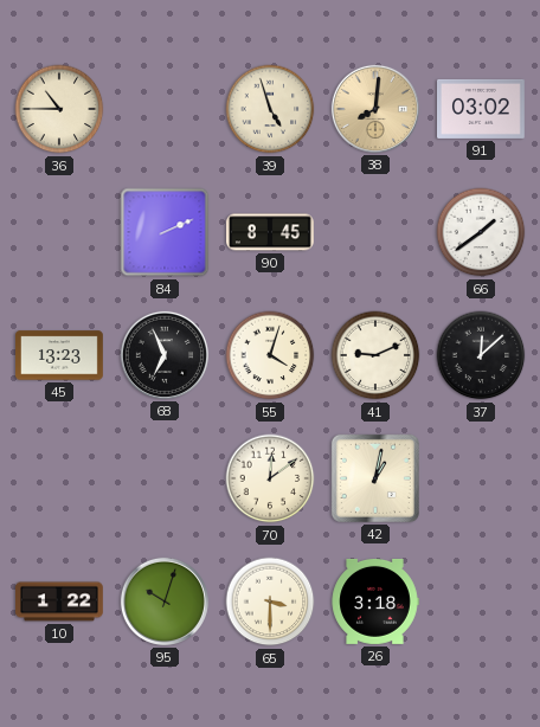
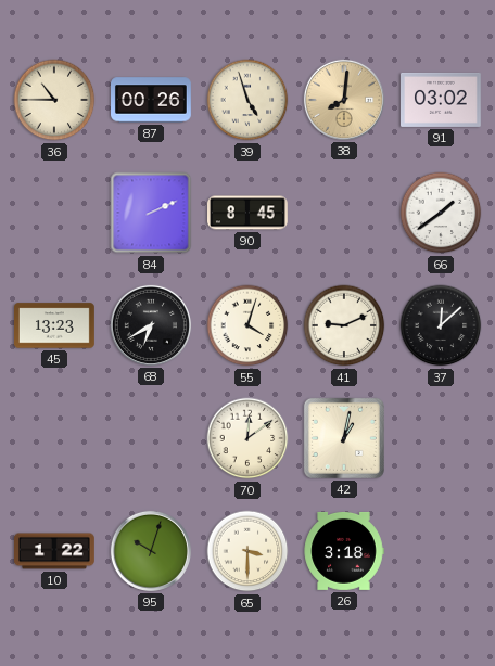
87: none -> 00:26 (152, 100)
68: 6:56 -> 6:40 (151, 325)
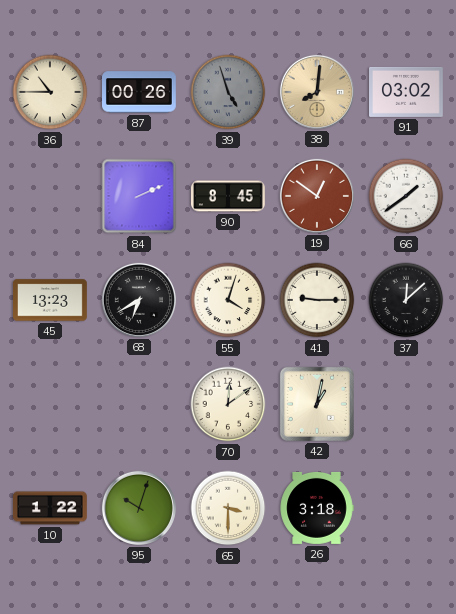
39 dial: cream -> grey (228, 92)
19: none -> 12:51 (317, 196)
41: 9:11 -> 9:15 (317, 300)
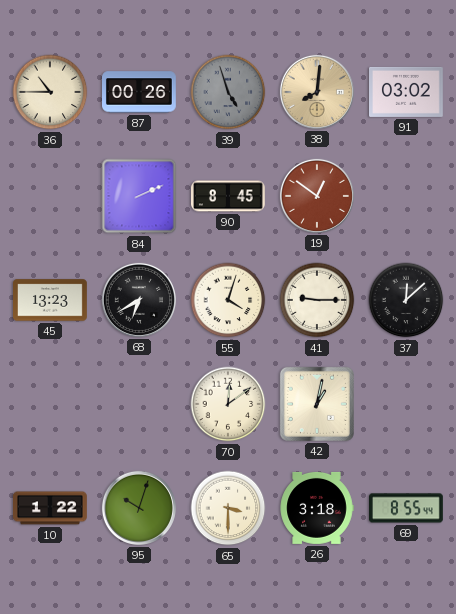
66: 1:39 -> none (406, 196)
69: none -> 8:55 (407, 508)
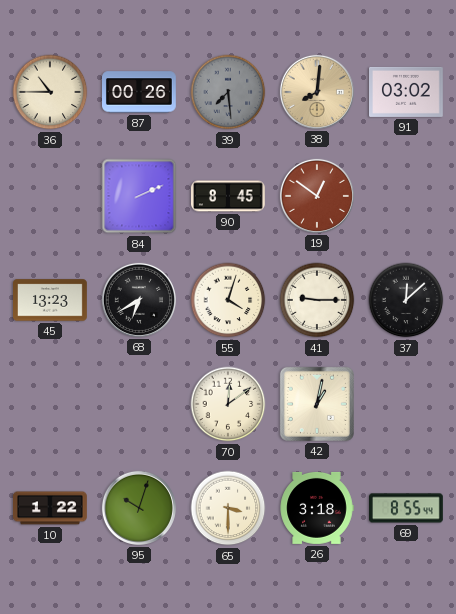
39: 4:57 -> 7:29 (228, 92)
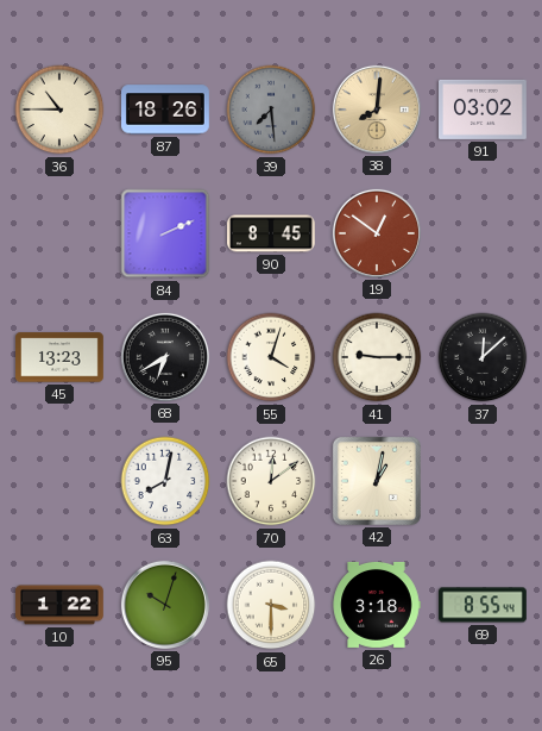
87: 00:26 -> 18:26 (166, 110)
63: none -> 8:02 (165, 481)
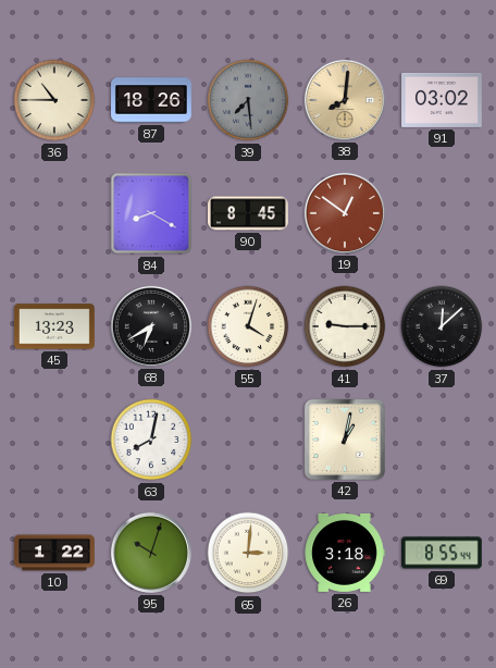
84: 2:11 -> 8:20 (151, 213)
70: 12:09 -> none (271, 481)
65: 3:30 -> 3:01 (248, 553)
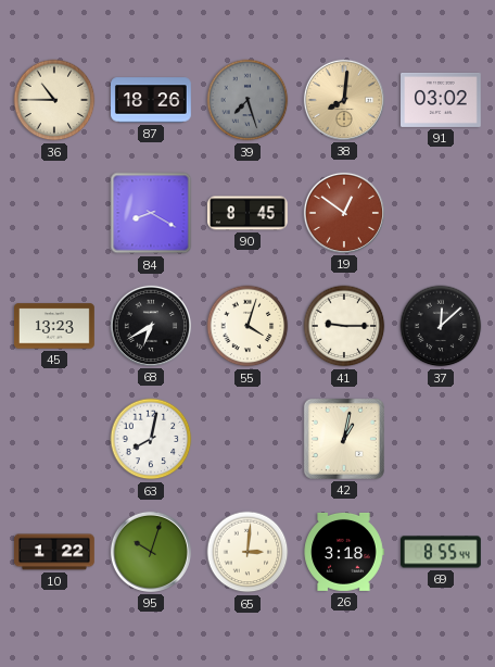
39: 7:29 -> 7:27 (247, 100)
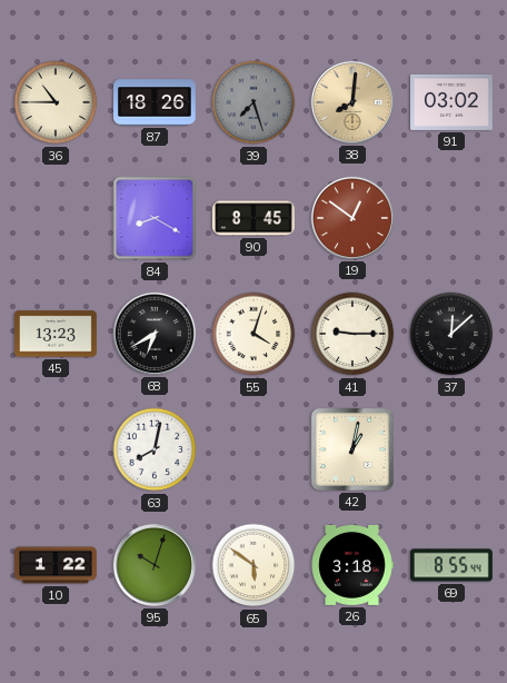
65: 3:01 -> 5:51 (254, 565)
